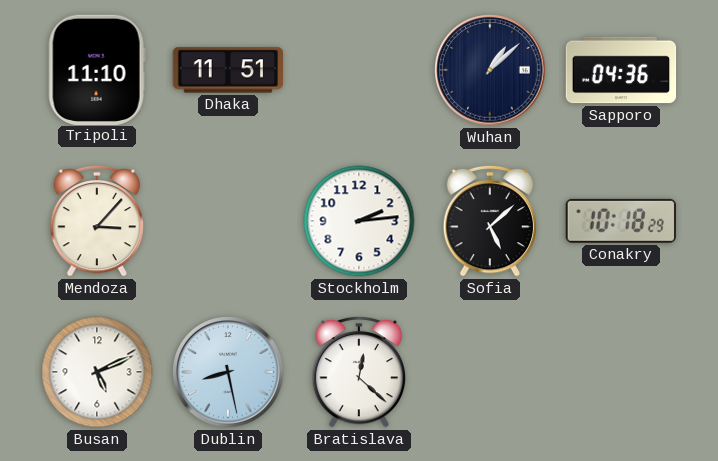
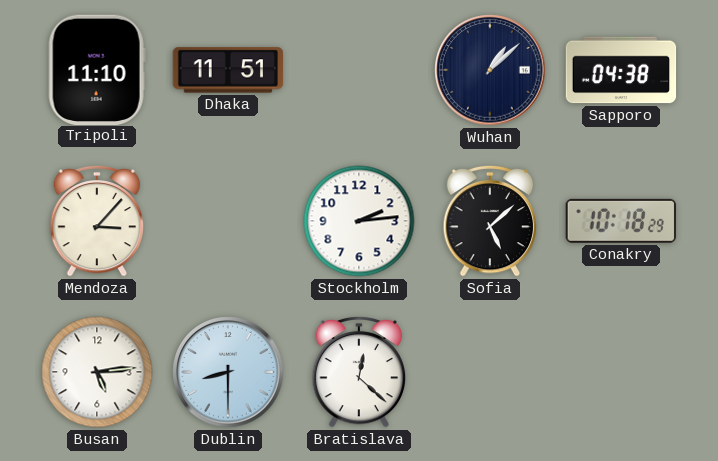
Sapporo: 04:36 -> 04:38 (621, 70)
Busan: 5:11 -> 5:14 (97, 372)
Dublin: 8:28 -> 8:30 (228, 372)
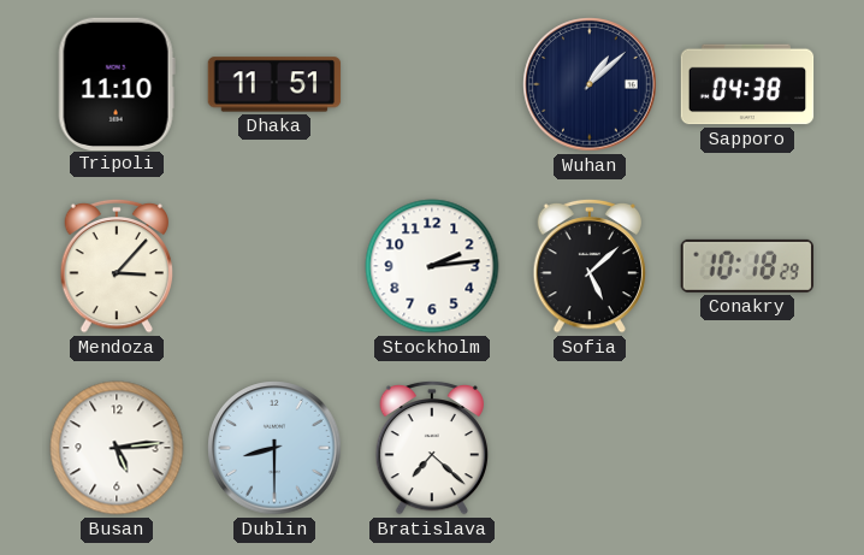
Bratislava: 12:22 -> 7:22 (432, 448)
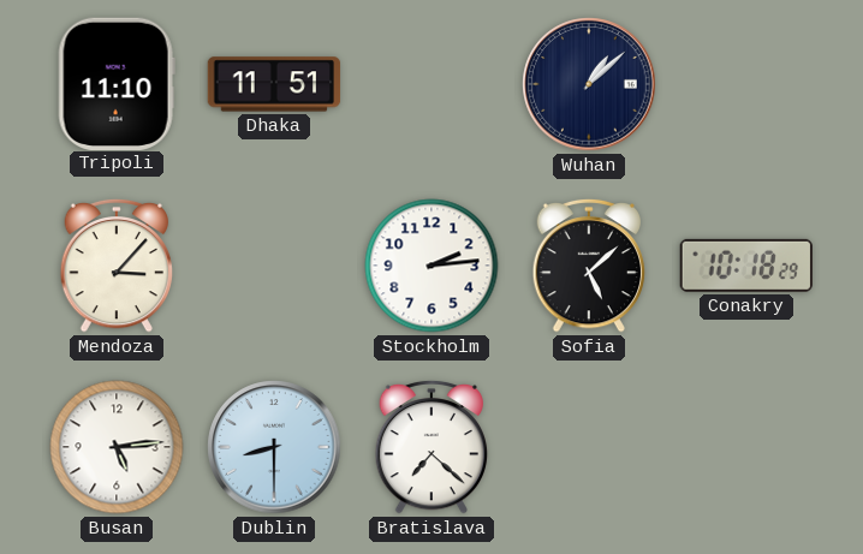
Sapporo: 04:38 -> none (747, 84)
